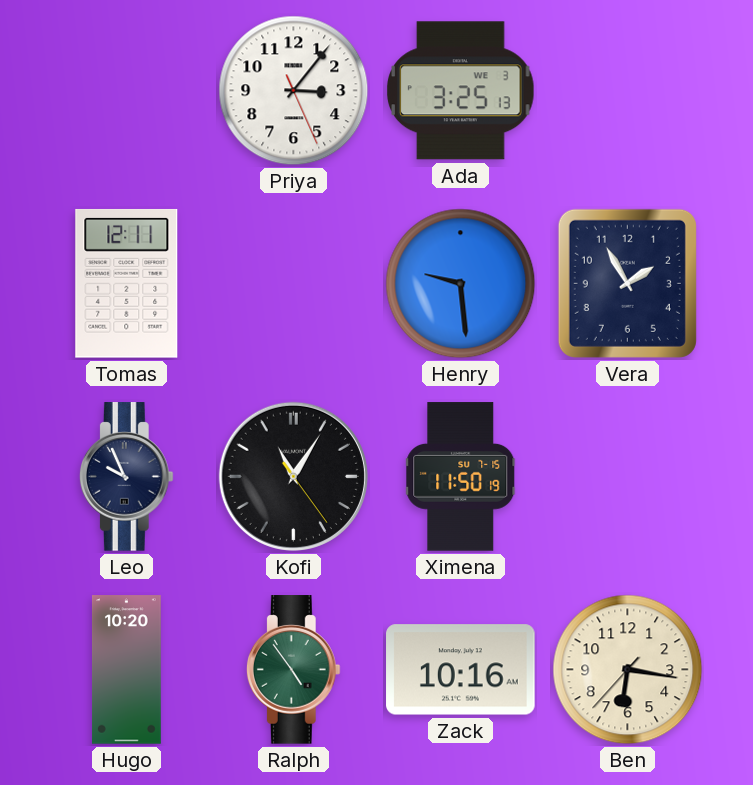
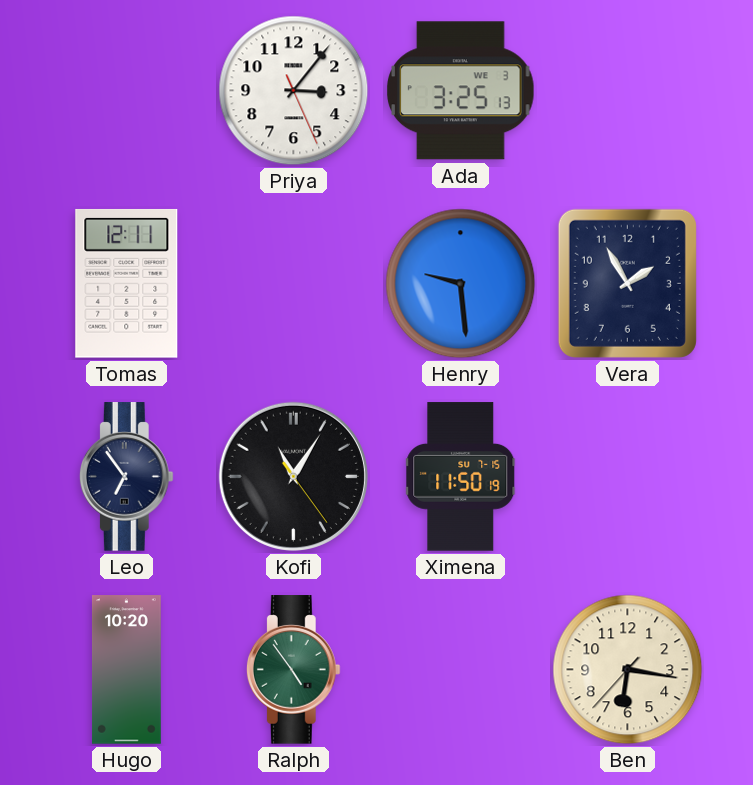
Leo: 9:56 -> 6:54 (126, 477)
Zack: 10:16 -> none (461, 670)
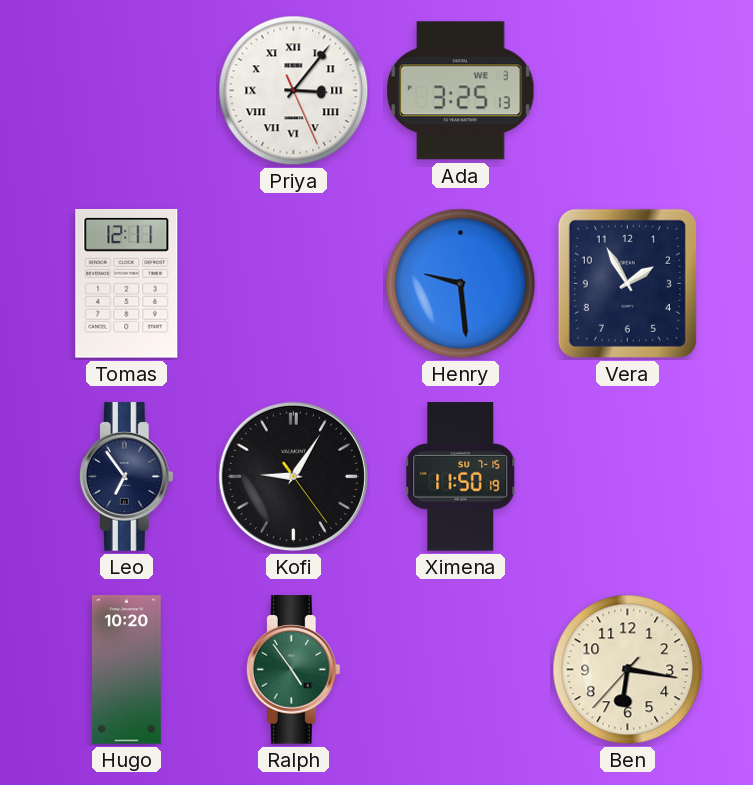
Priya numerals: Arabic -> Roman (294, 91)
Kofi: 11:05 -> 9:05 (293, 476)
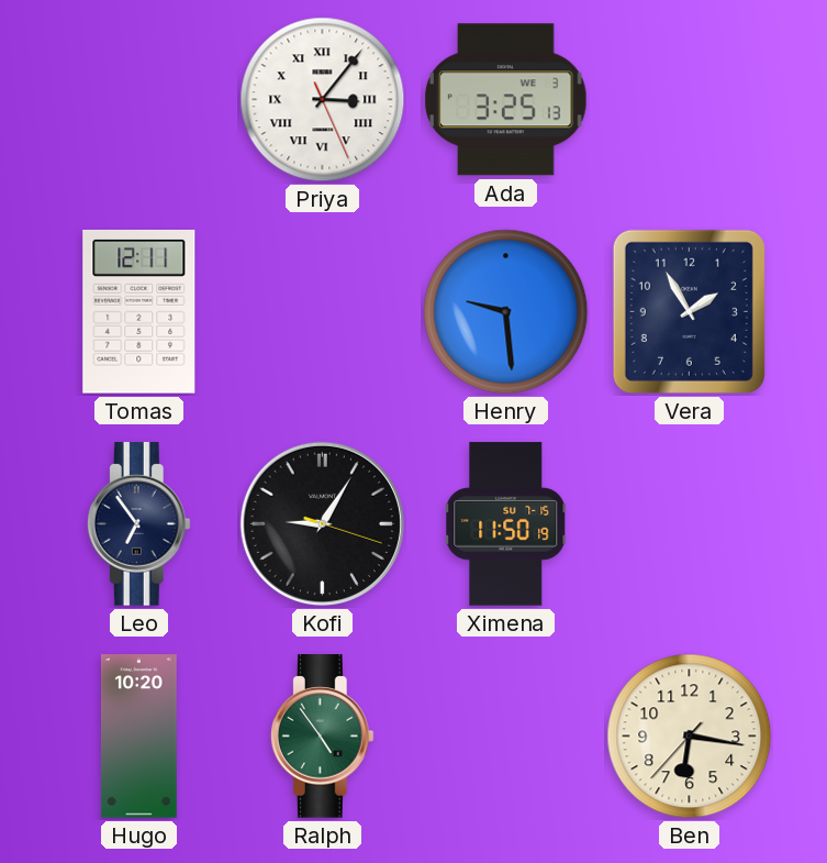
Kofi: 9:05:24 -> 9:05:18 (322, 523)
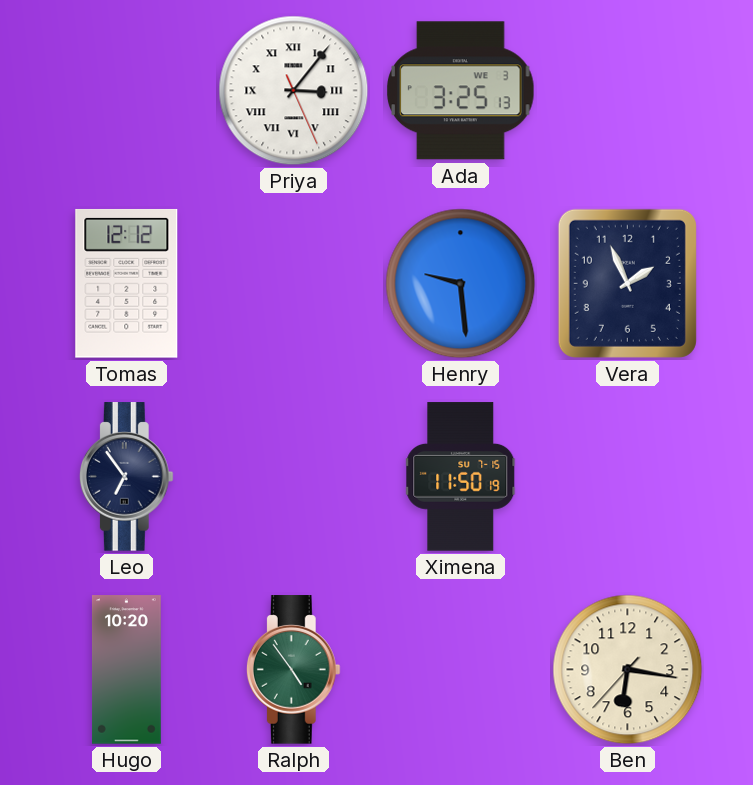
Tomas: 12:11 -> 12:12 (127, 283)
Vera: 1:55 -> 1:56 (627, 283)
Kofi: 9:05 -> none (322, 523)
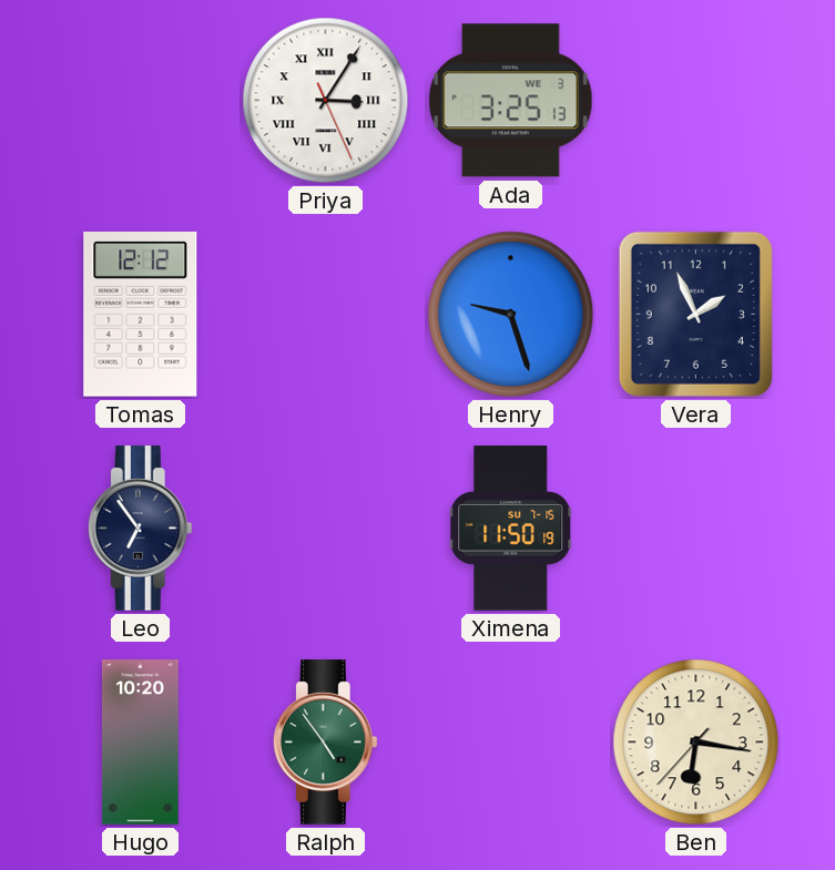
Priya: 3:06 -> 3:05 (326, 101)
Henry: 9:29 -> 9:27 (511, 315)
